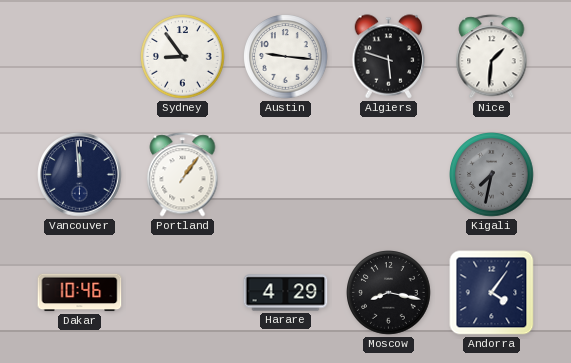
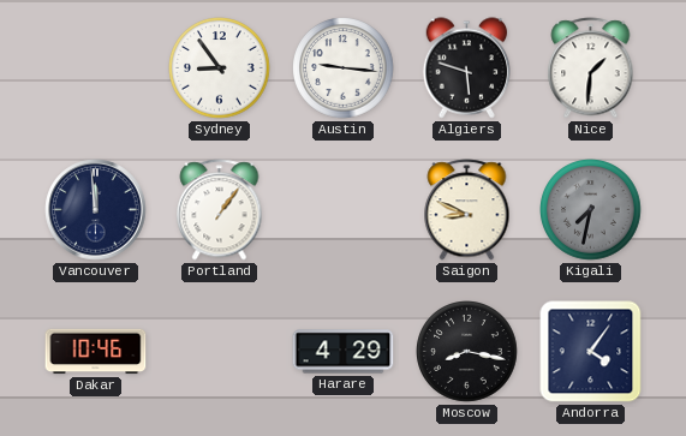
Saigon: none -> 8:49 (467, 210)
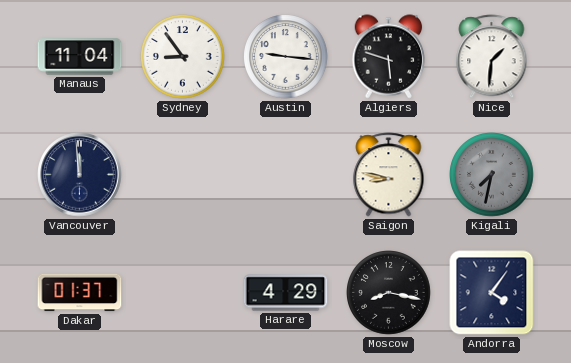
Manaus: none -> 11:04 (80, 57)
Portland: 1:06 -> none (220, 210)
Saigon: 8:49 -> 8:47 (389, 175)
Dakar: 10:46 -> 01:37 (80, 293)
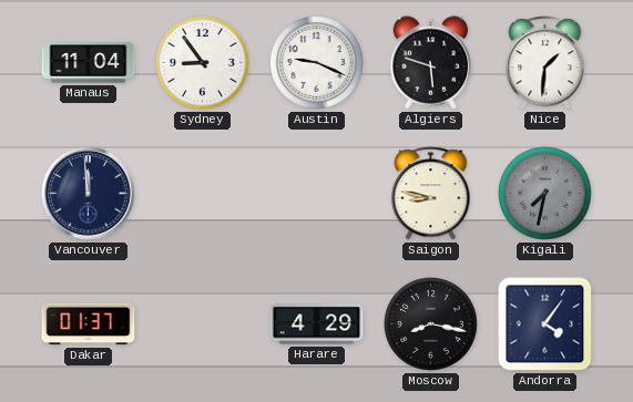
Austin: 9:16 -> 9:19 (317, 63)
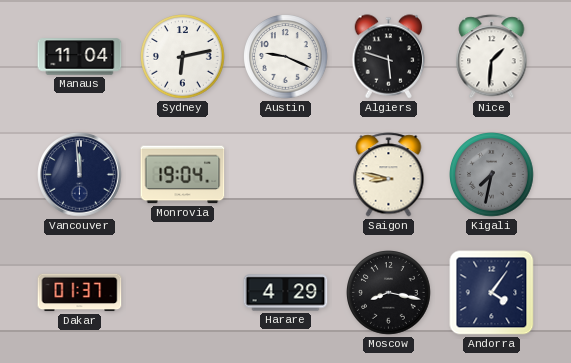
Sydney: 8:54 -> 6:13 (183, 57)
Monrovia: none -> 19:04 (183, 175)
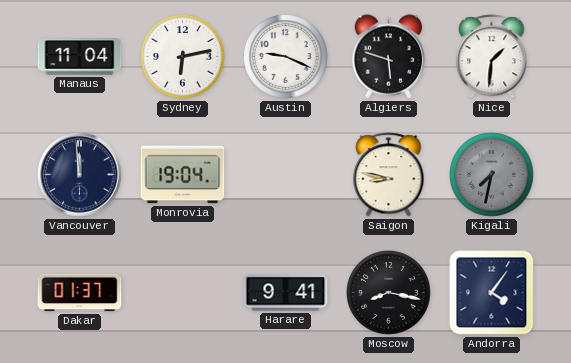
Harare: 4:29 -> 9:41 (286, 293)
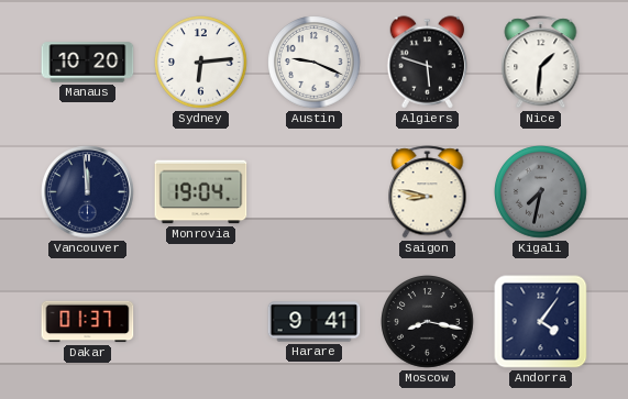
Manaus: 11:04 -> 10:20 (88, 63)
Sydney: 6:13 -> 6:14 (201, 63)
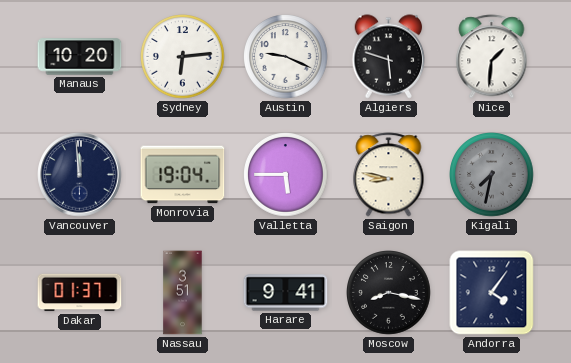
Valletta: none -> 5:45 (286, 175)
Nassau: none -> 3:51 (183, 293)
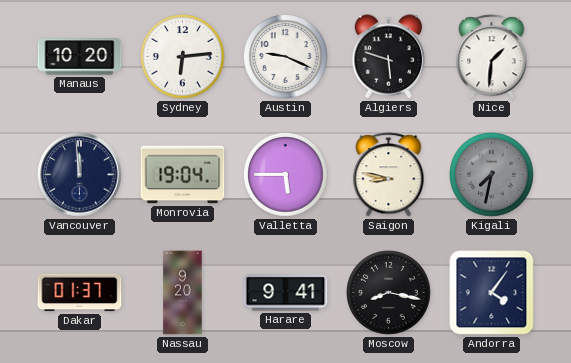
Nassau: 3:51 -> 9:20 (183, 293)
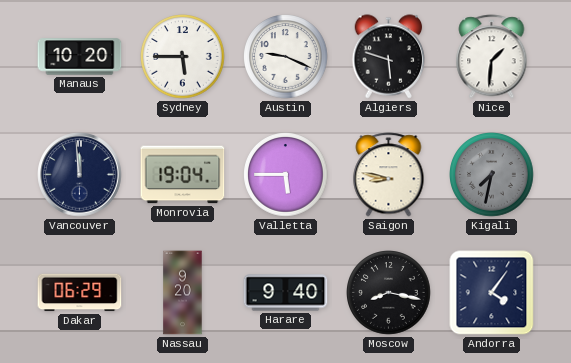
Sydney: 6:14 -> 5:45 (183, 57)
Dakar: 01:37 -> 06:29 (80, 293)
Harare: 9:41 -> 9:40 (286, 293)
